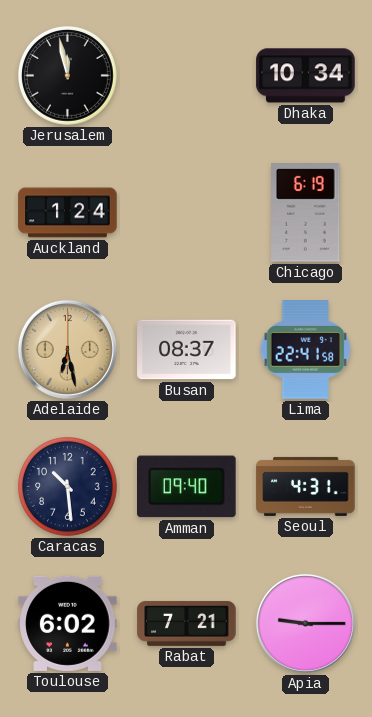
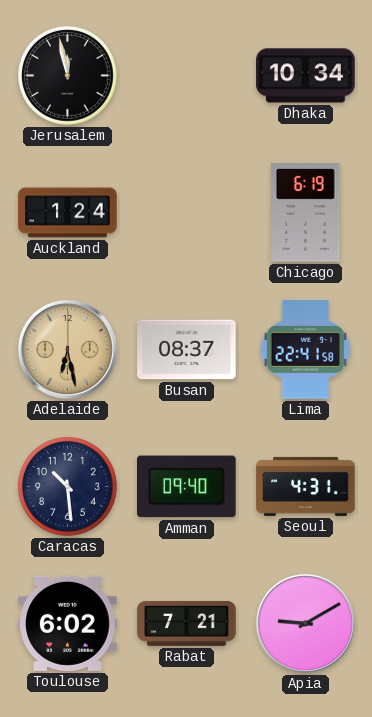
Apia: 9:15 -> 9:10 (305, 623)
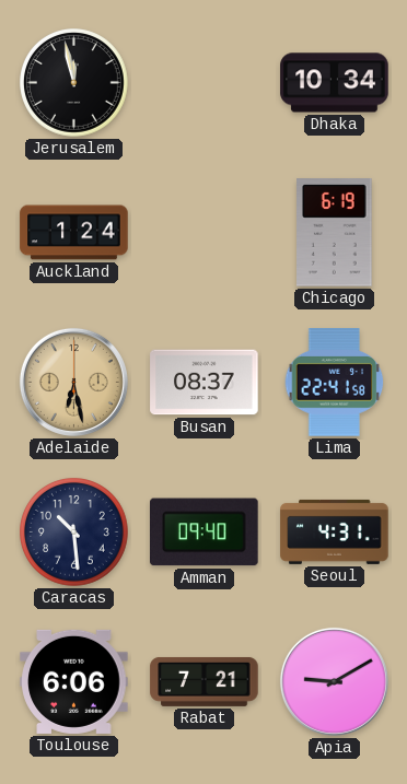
Toulouse: 6:02 -> 6:06 (74, 681)
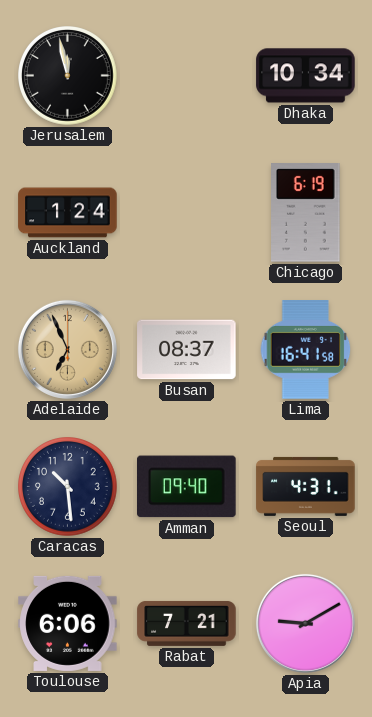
Adelaide: 6:28 -> 6:56 (67, 349)
Lima: 22:41 -> 16:41 (306, 350)
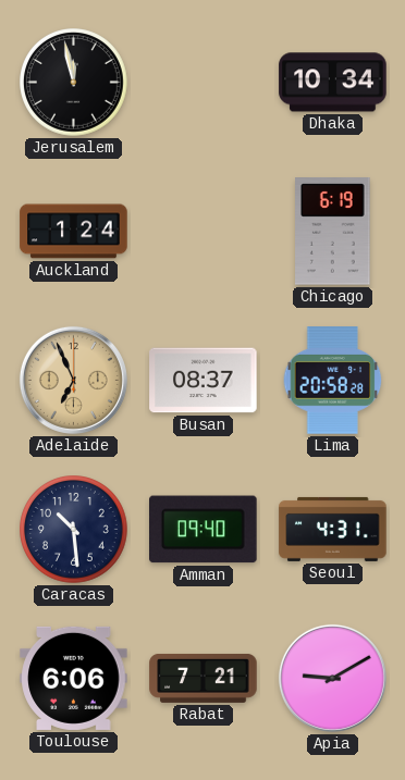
Lima: 16:41 -> 20:58 (333, 381)
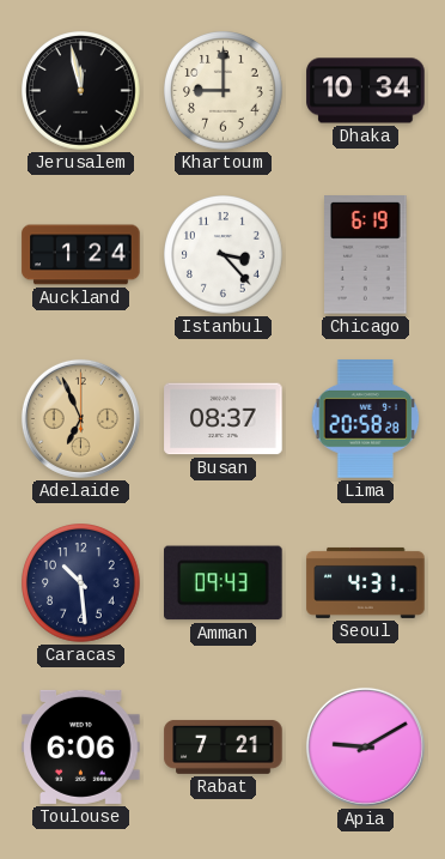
Khartoum: none -> 9:00 (224, 91)
Istanbul: none -> 3:23 (224, 255)
Amman: 09:40 -> 09:43 (224, 583)
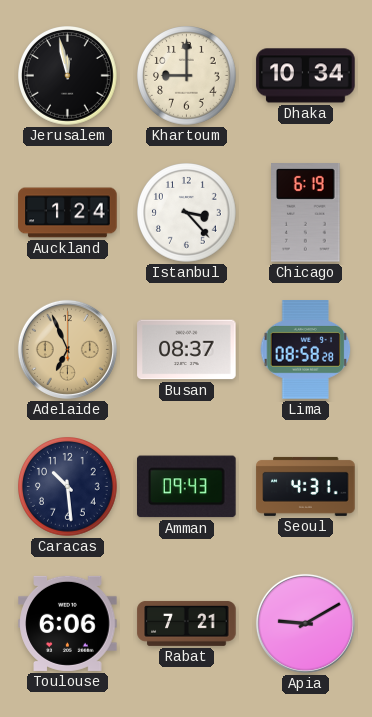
Lima: 20:58 -> 08:58 (306, 350)
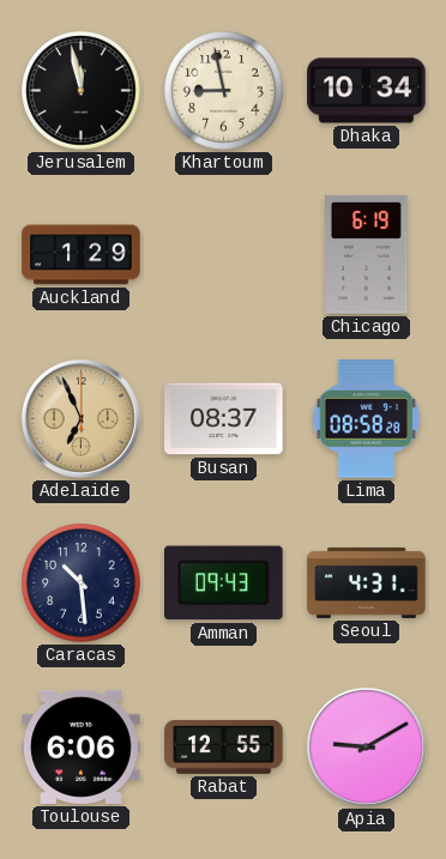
Khartoum: 9:00 -> 8:58 (224, 91)
Auckland: 1:24 -> 1:29 (82, 255)
Istanbul: 3:23 -> none (187, 213)
Rabat: 7:21 -> 12:55 (224, 746)
